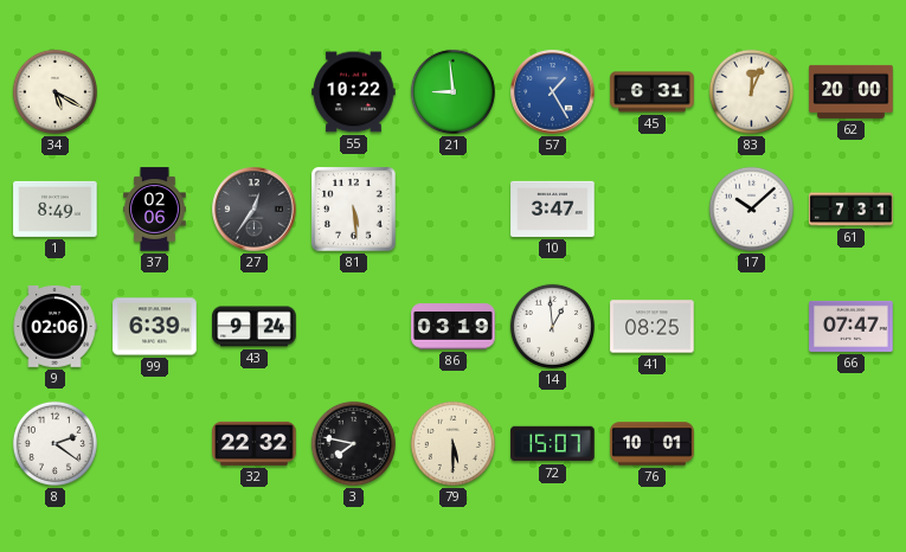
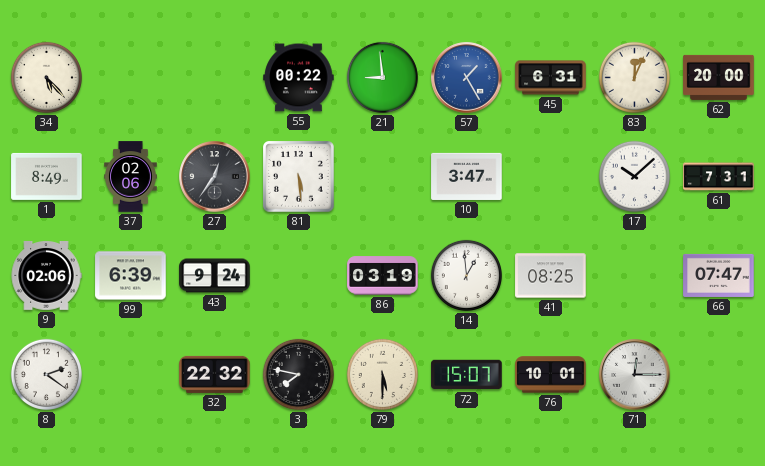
34: 5:20 -> 5:23 (46, 77)
55: 10:22 -> 00:22 (299, 78)
71: none -> 12:15 (635, 375)
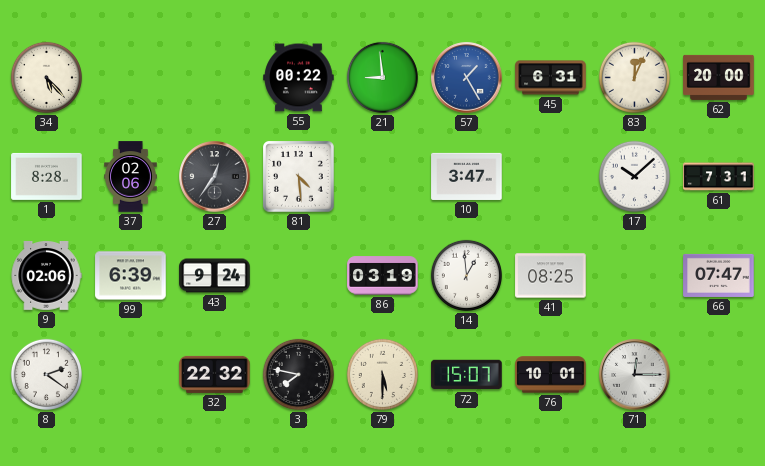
1: 8:49 -> 8:28 (47, 176)
81: 5:29 -> 4:29 (299, 177)
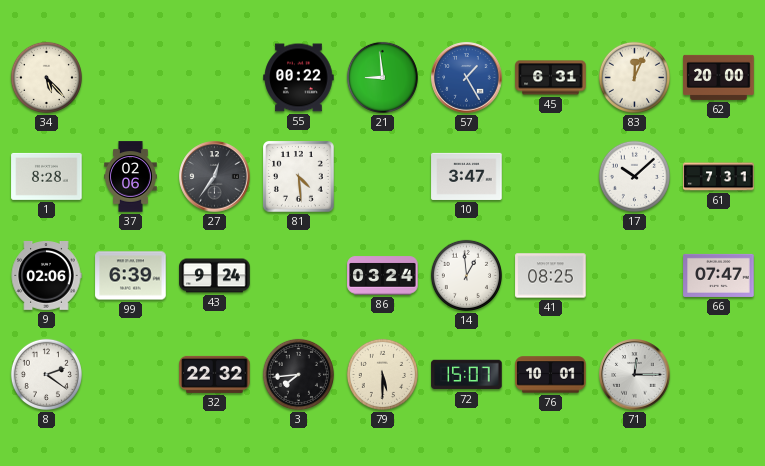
86: 03:19 -> 03:24 (383, 276)
3: 7:47 -> 7:44 (298, 374)
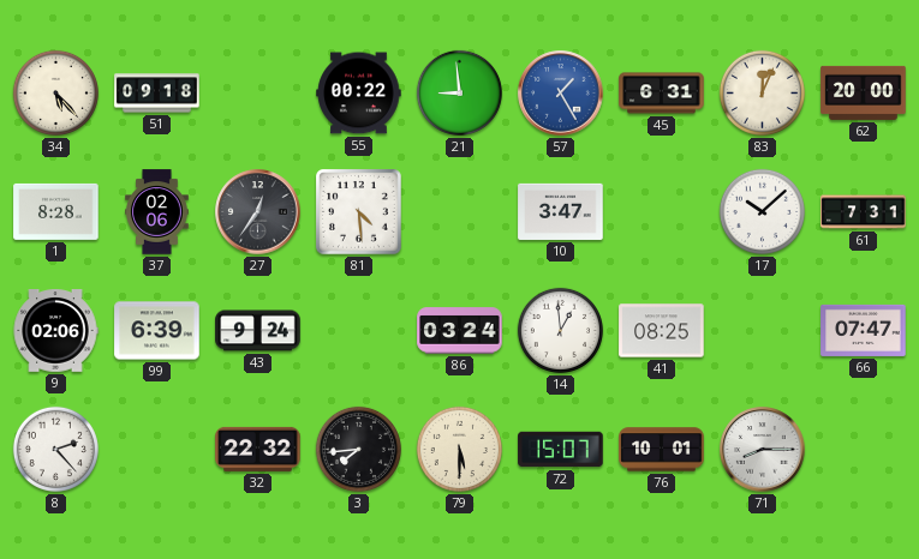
51: none -> 09:18 (157, 94)
8: 2:21 -> 2:23 (55, 449)
71: 12:15 -> 8:15 (763, 450)
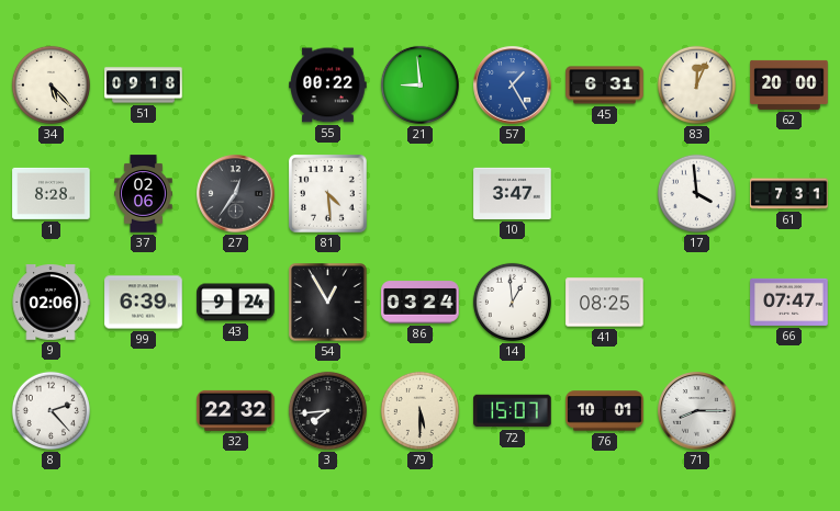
17: 10:08 -> 3:59 (696, 193)
54: none -> 12:55 (328, 303)
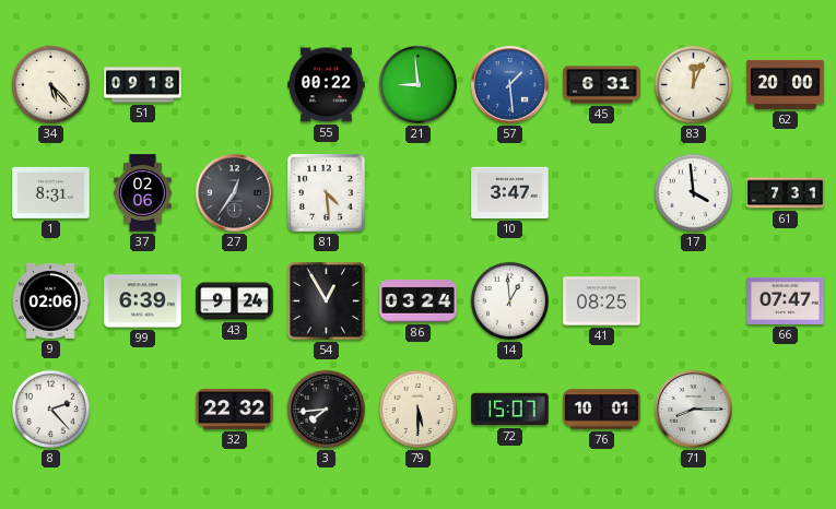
57: 1:25 -> 1:29 (510, 85)
1: 8:28 -> 8:31 (51, 192)
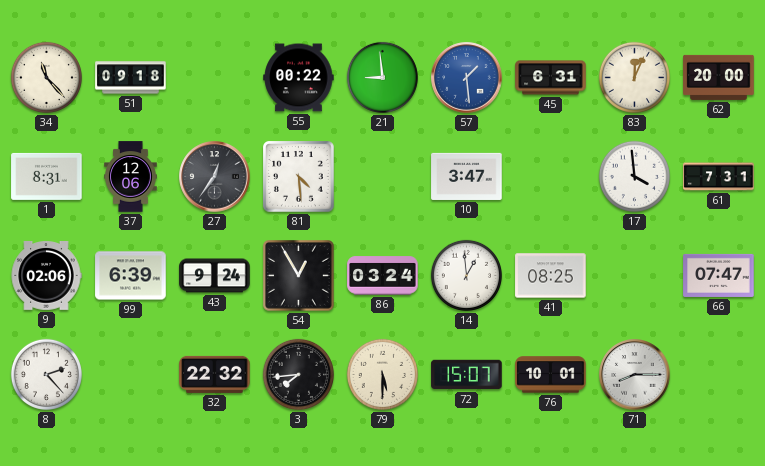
34: 5:23 -> 11:23 (46, 77)
37: 02:06 -> 12:06 (131, 177)
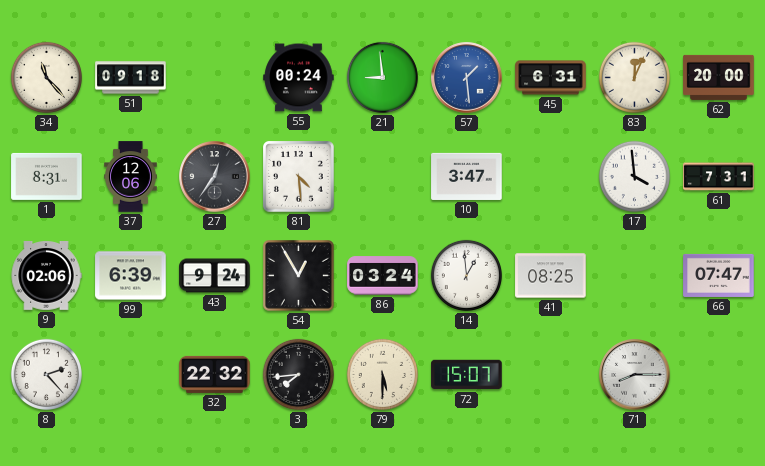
55: 00:22 -> 00:24 (299, 78)
76: 10:01 -> none (551, 375)
